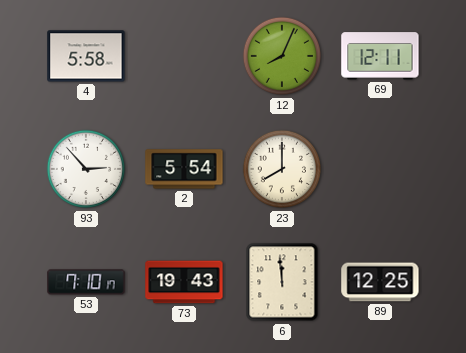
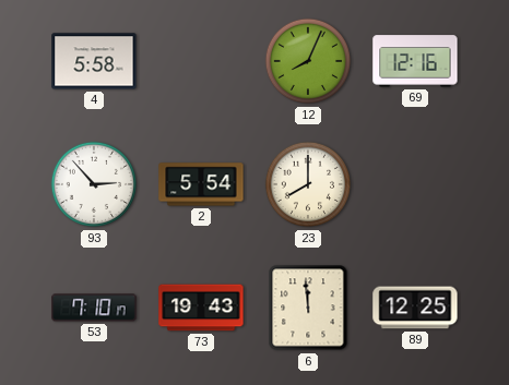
69: 12:11 -> 12:16 (415, 61)
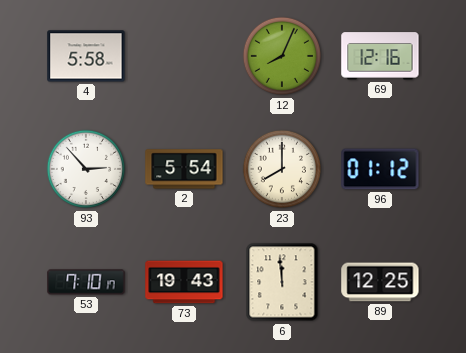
96: none -> 01:12 (380, 169)
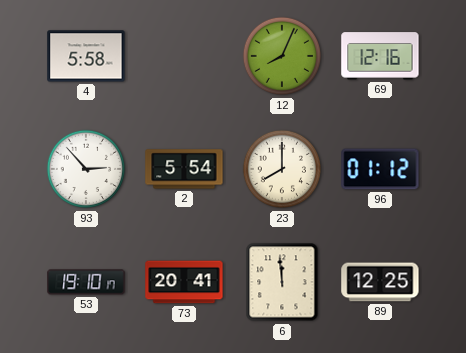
53: 7:10 -> 19:10 (86, 282)
73: 19:43 -> 20:41 (184, 282)
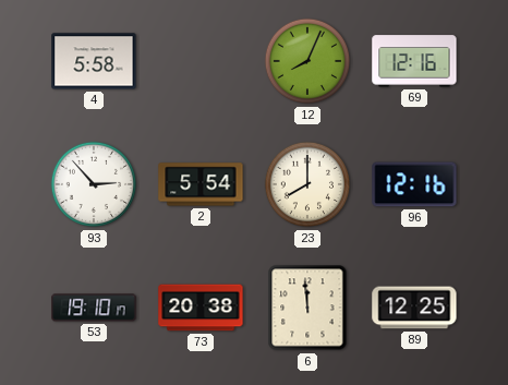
96: 01:12 -> 12:16 (414, 184)
73: 20:41 -> 20:38 (201, 308)
